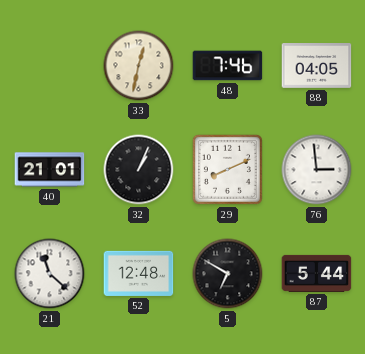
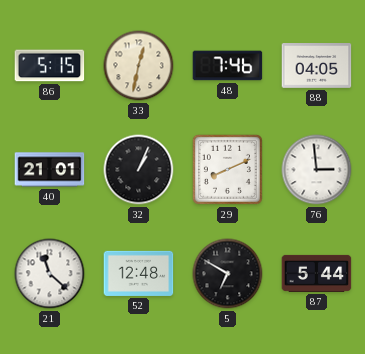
86: none -> 5:15 (50, 66)
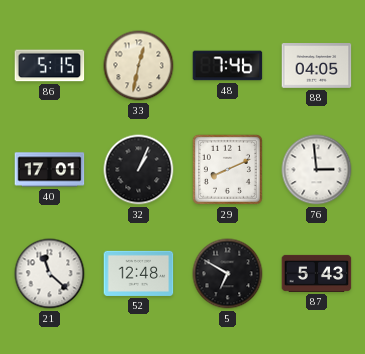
40: 21:01 -> 17:01 (50, 170)
87: 5:44 -> 5:43 (317, 273)
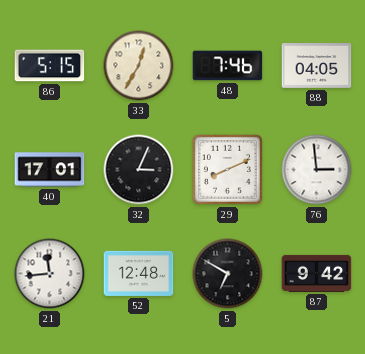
33: 12:32 -> 12:35 (139, 66)
32: 1:04 -> 3:04 (139, 170)
21: 11:22 -> 11:44 (50, 274)
87: 5:43 -> 9:42 (317, 273)
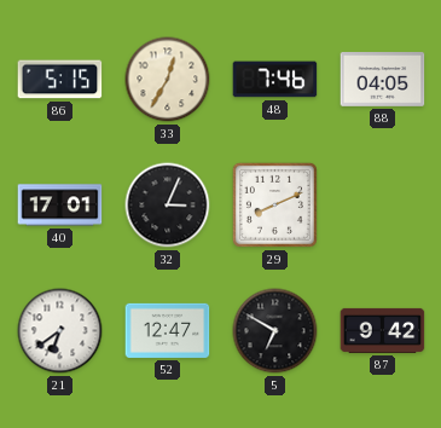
76: 2:59 -> none (317, 170)
21: 11:44 -> 6:39 (60, 331)
52: 12:48 -> 12:47 (168, 330)
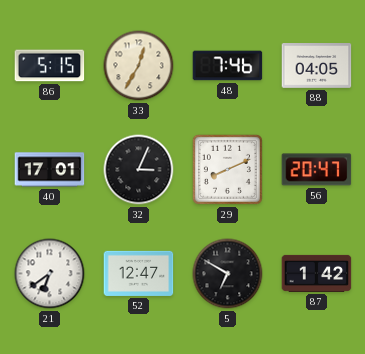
56: none -> 20:47 (317, 170)
87: 9:42 -> 1:42 (317, 273)
